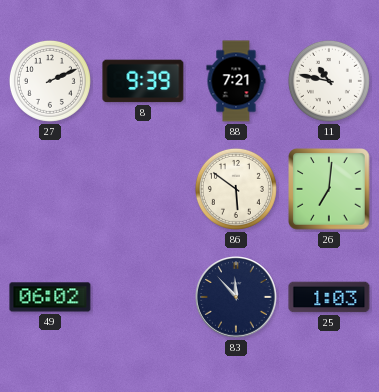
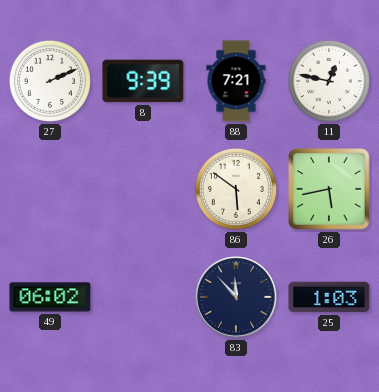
11: 10:47 -> 12:47 (329, 81)
26: 7:01 -> 5:43 (329, 189)
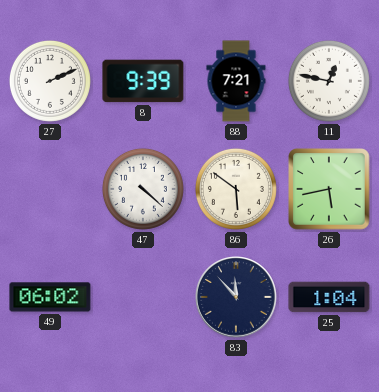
47: none -> 4:22 (143, 189)
25: 1:03 -> 1:04 (329, 297)
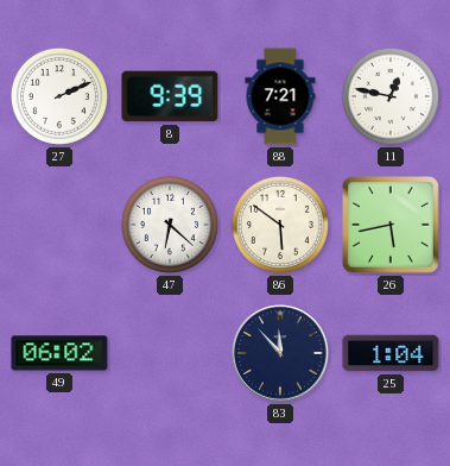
47: 4:22 -> 6:22 (170, 225)
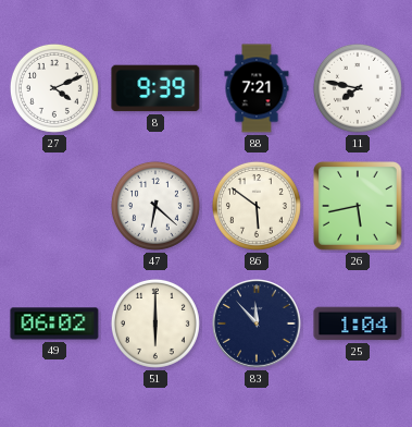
27: 2:11 -> 4:11 (54, 88)
11: 12:47 -> 7:47 (358, 88)
51: none -> 6:00 (155, 324)
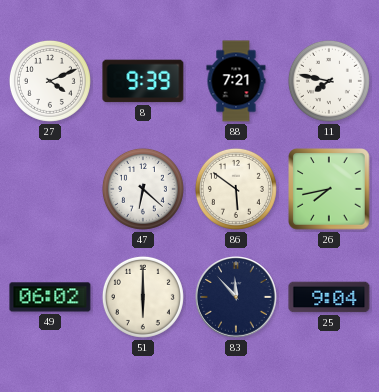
26: 5:43 -> 7:43 (329, 189)
25: 1:04 -> 9:04 (329, 297)
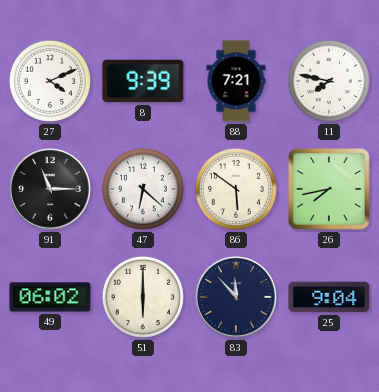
91: none -> 11:15 (50, 189)
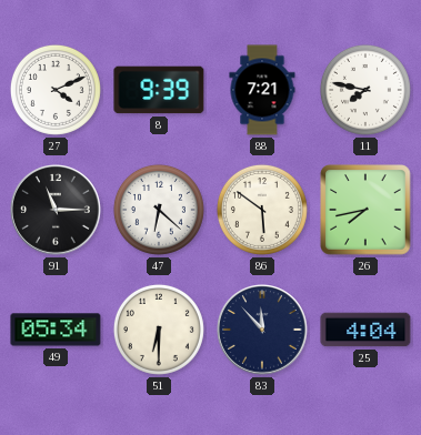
49: 06:02 -> 05:34 (56, 330)
51: 6:00 -> 6:30 (159, 330)
25: 9:04 -> 4:04 (365, 330)
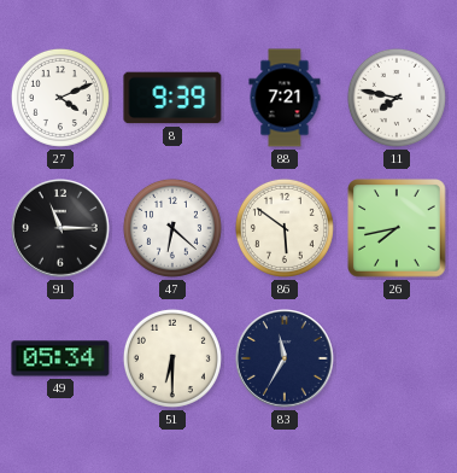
83: 11:53 -> 11:35 (285, 358)
25: 4:04 -> none (365, 330)
